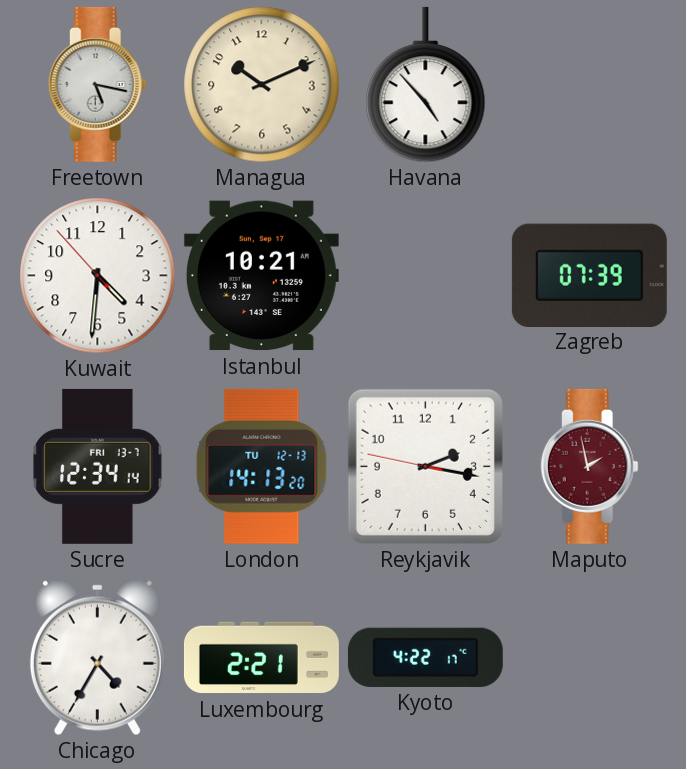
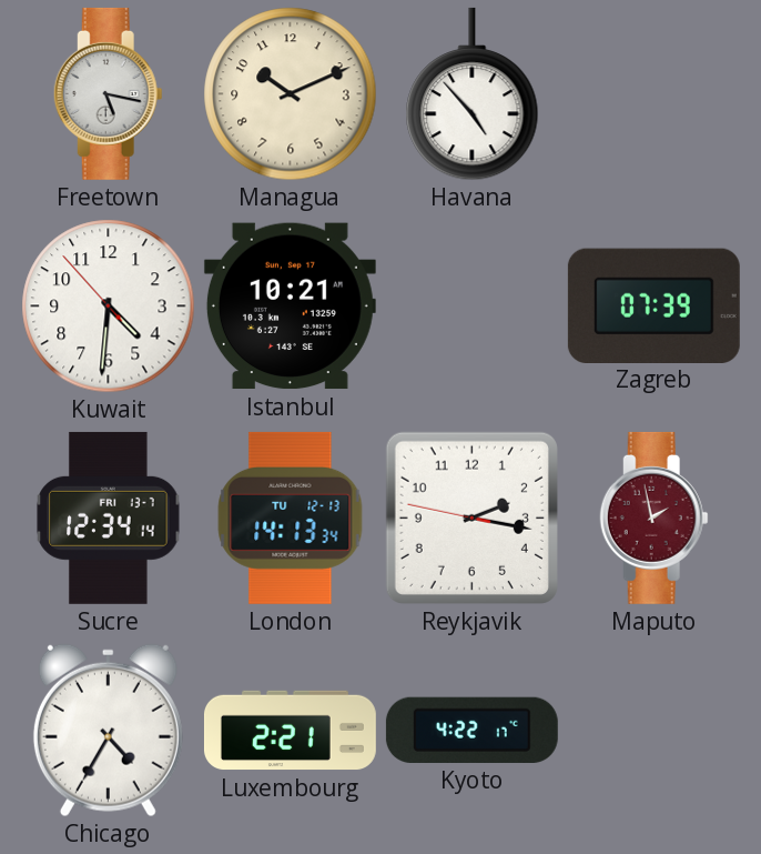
London: 14:13:20 -> 14:13:34 (291, 518)
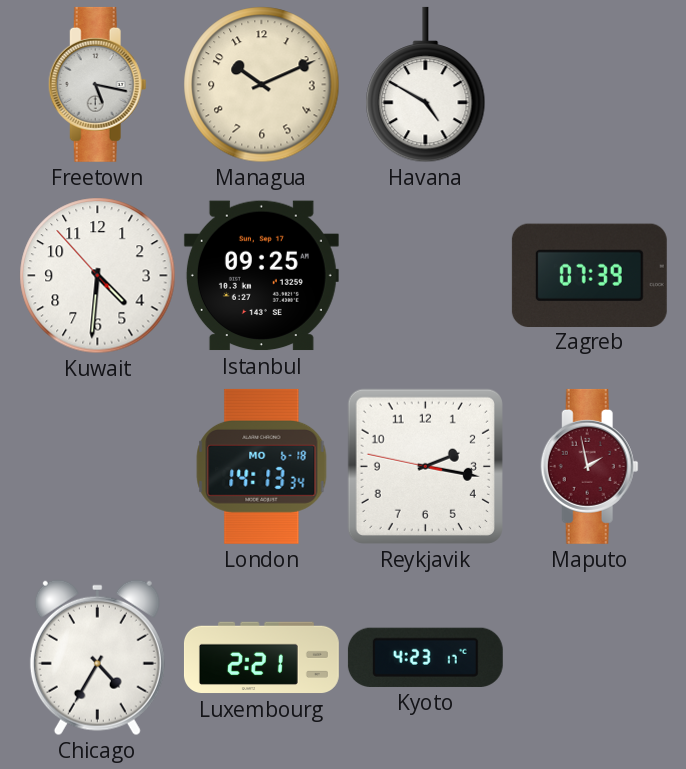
Havana: 4:53 -> 4:50 (426, 85)
Istanbul: 10:21 -> 09:25 (261, 276)
Sucre: 12:34 -> none (109, 518)
London date: TU 12-13 -> MO 6-18 (262, 466)
Kyoto: 4:22 -> 4:23 (425, 657)
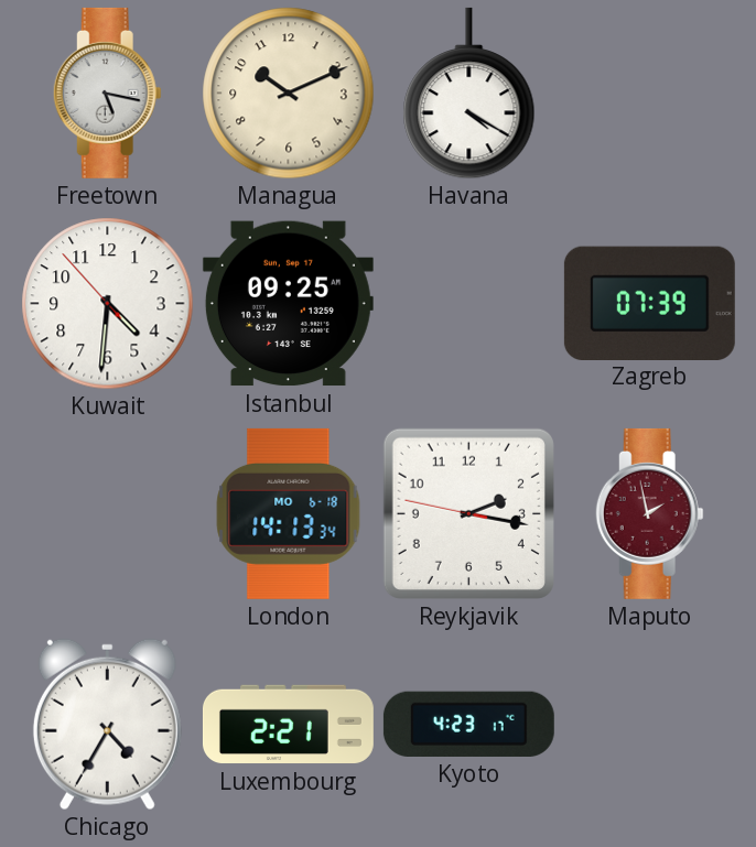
Havana: 4:50 -> 4:20 (469, 94)
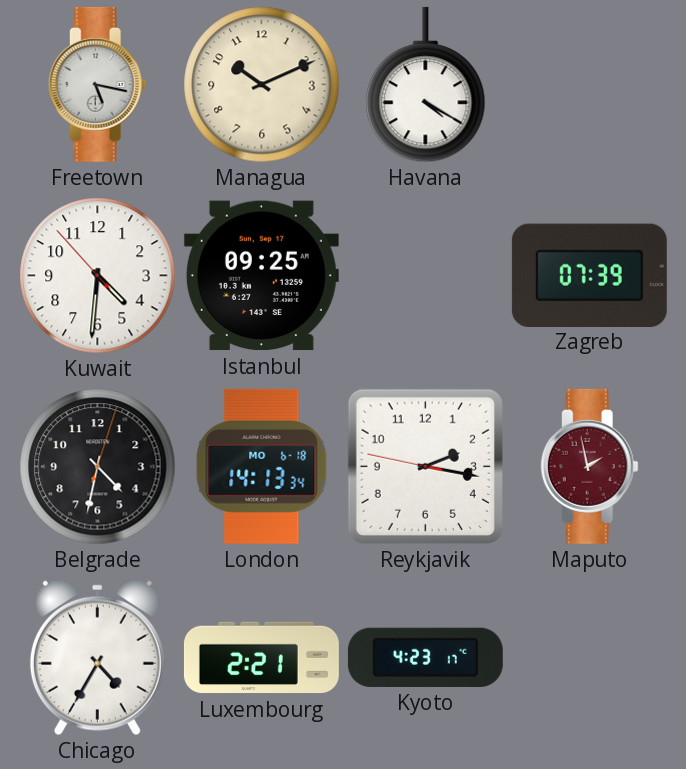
Belgrade: none -> 4:32 (98, 467)
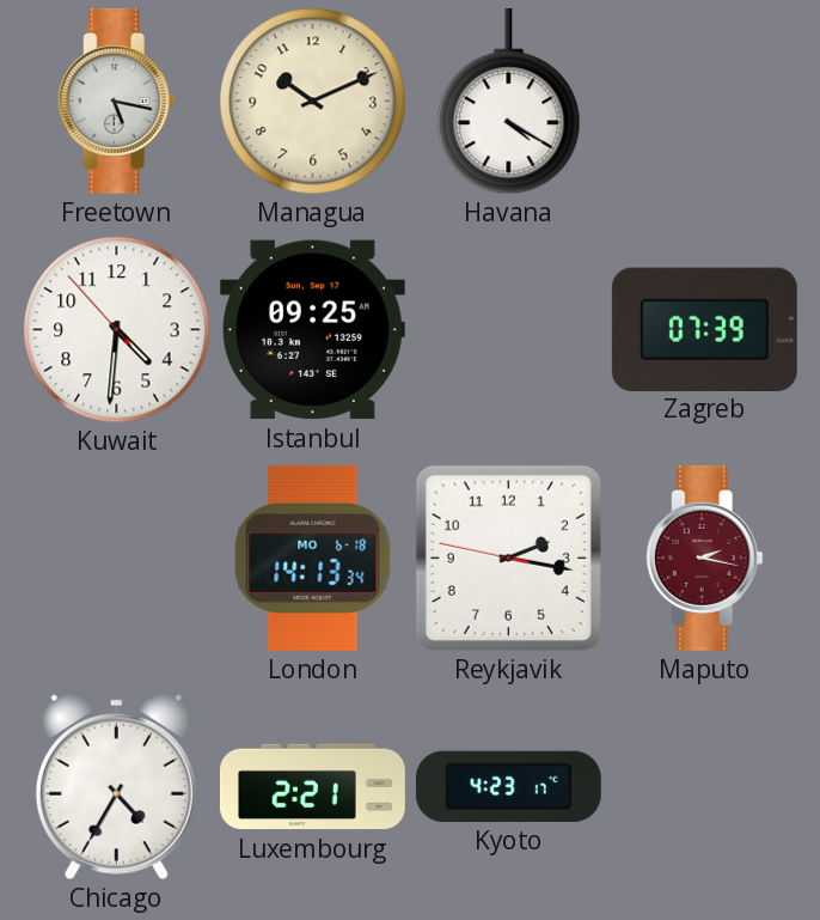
Belgrade: 4:32 -> none (98, 467)
Maputo: 1:58 -> 2:17 (704, 558)
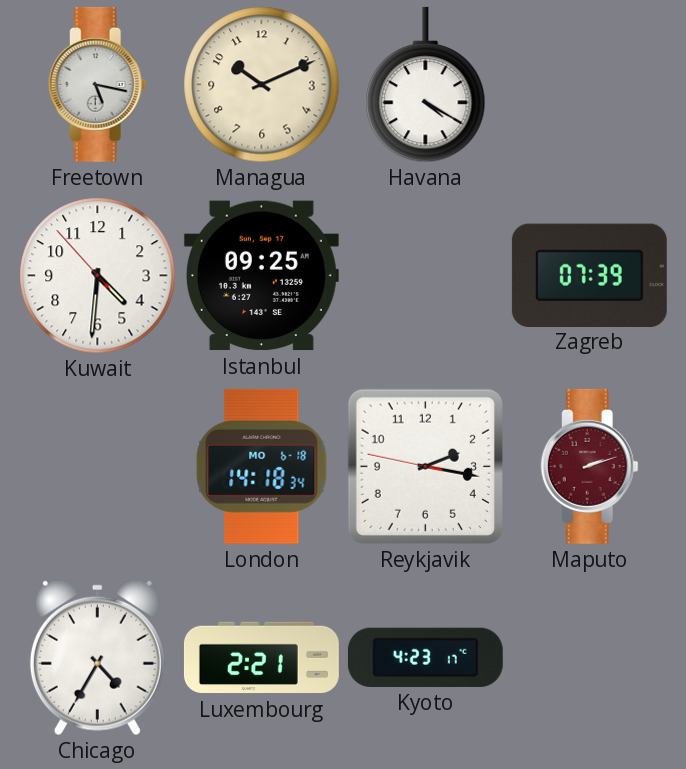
London: 14:13 -> 14:18 (262, 466)
Maputo: 2:17 -> 2:12 (589, 466)
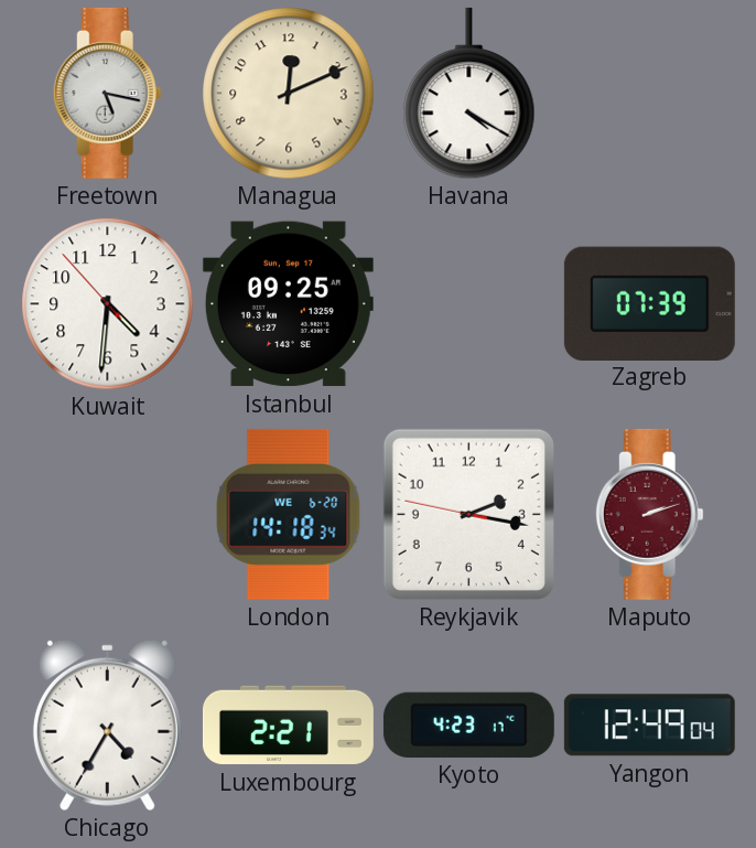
Managua: 10:11 -> 12:11 (289, 94)
London date: MO 6-18 -> WE 6-20 (289, 514)
Yangon: none -> 12:49 (649, 726)
